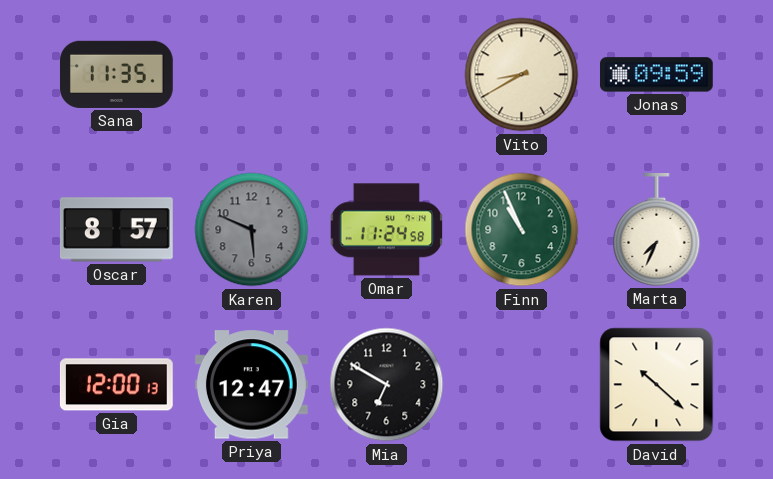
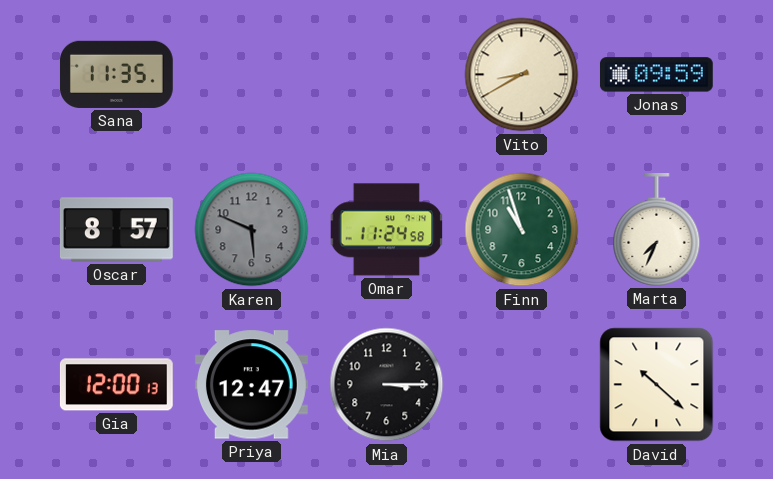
Finn: 10:56 -> 10:57 (522, 230)
Mia: 6:50 -> 3:15 (387, 385)
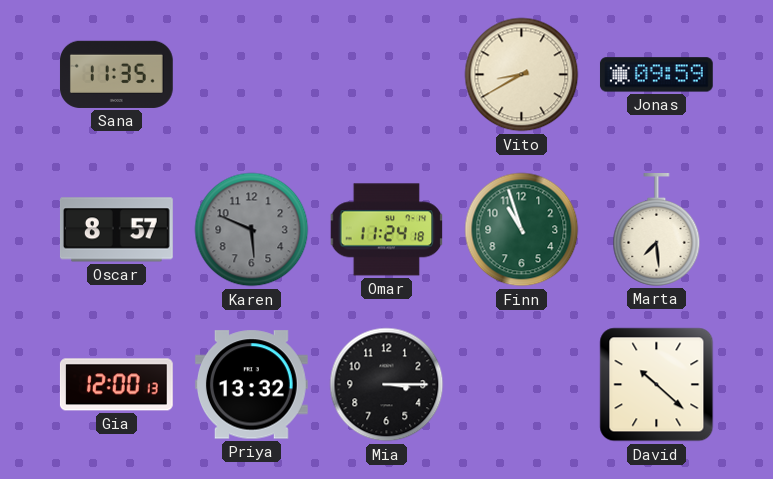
Omar: 11:24:58 -> 11:24:18 (387, 230)
Marta: 7:34 -> 7:29 (657, 230)
Priya: 12:47 -> 13:32 (251, 385)
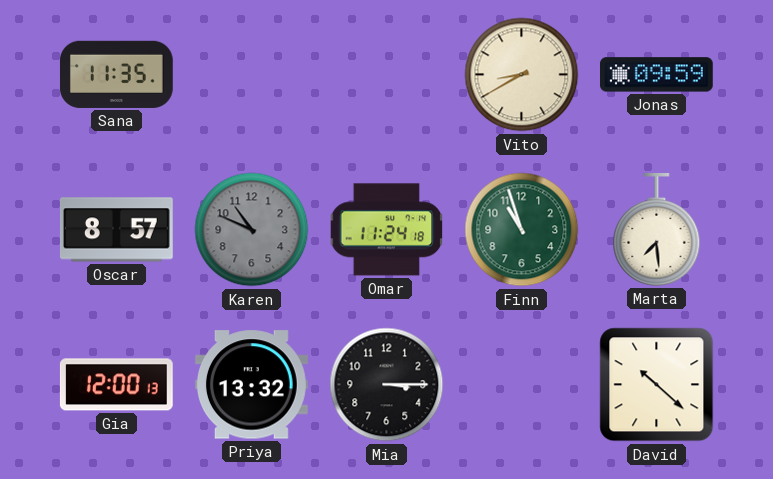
Karen: 5:49 -> 10:49 (252, 230)
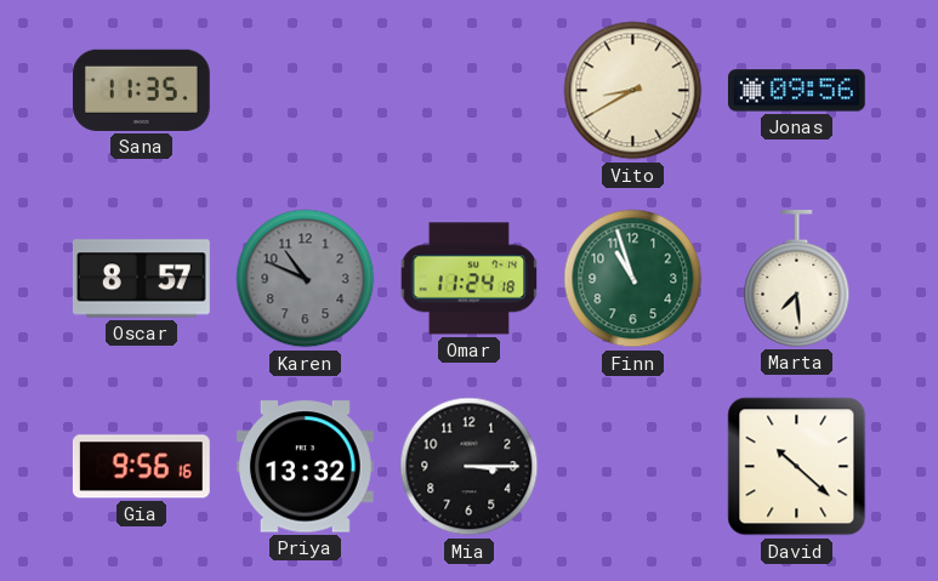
Jonas: 09:59 -> 09:56 (796, 91)
Gia: 12:00 -> 9:56 (141, 467)
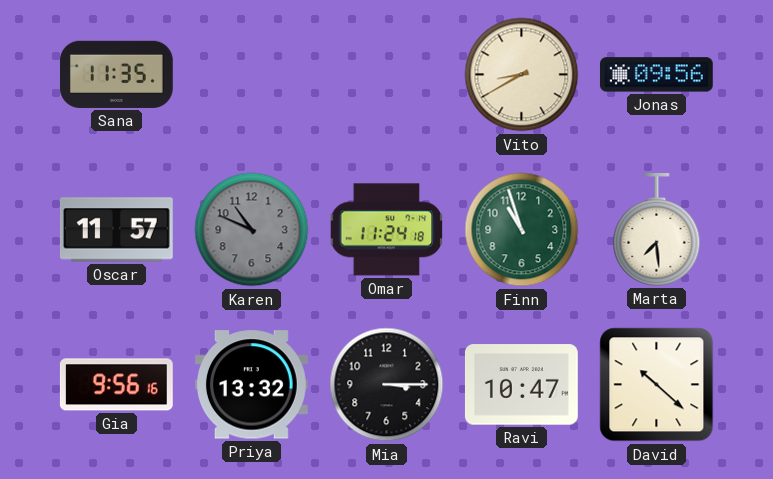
Oscar: 8:57 -> 11:57 (116, 230)
Ravi: none -> 10:47 (521, 385)
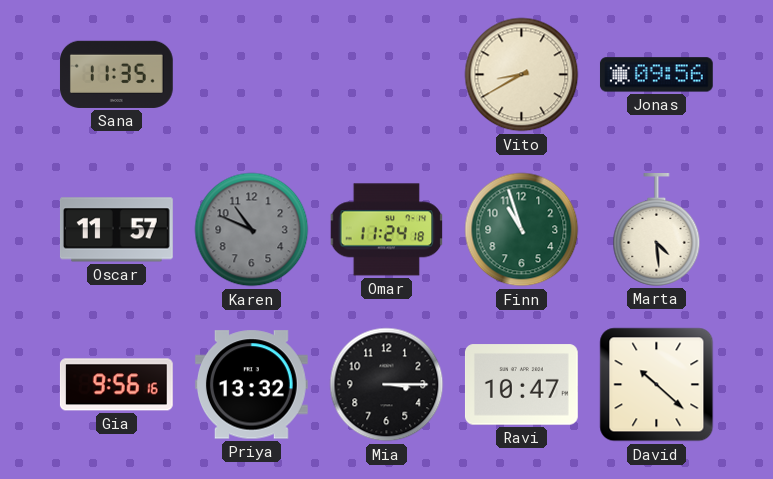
Marta: 7:29 -> 4:29 (657, 230)
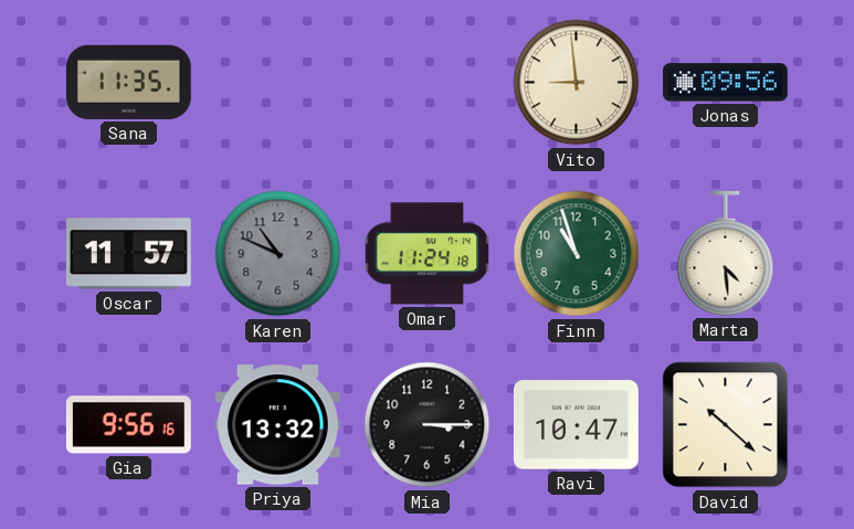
Vito: 8:40 -> 8:59 (577, 83)
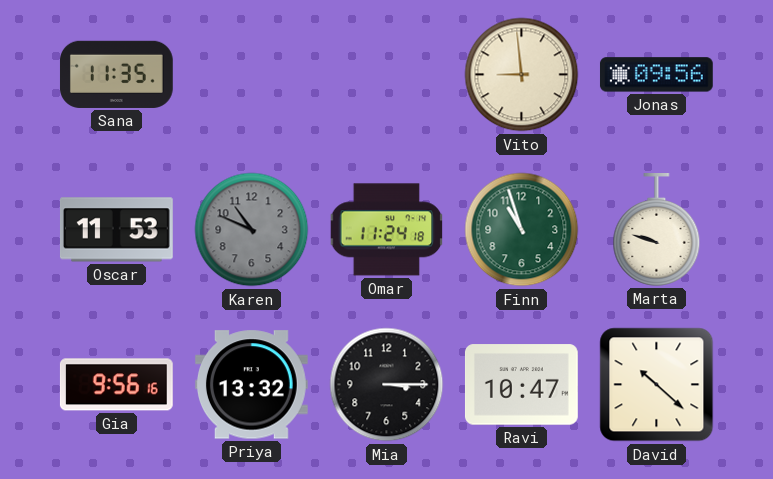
Oscar: 11:57 -> 11:53 (116, 230)
Marta: 4:29 -> 9:48 (657, 230)
